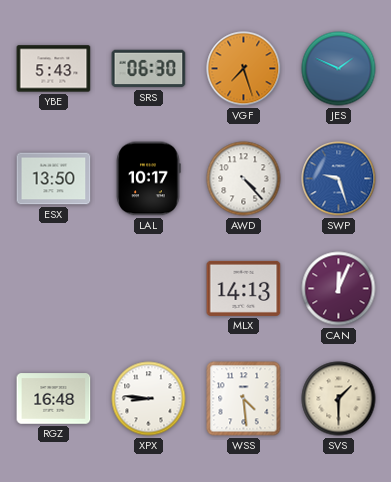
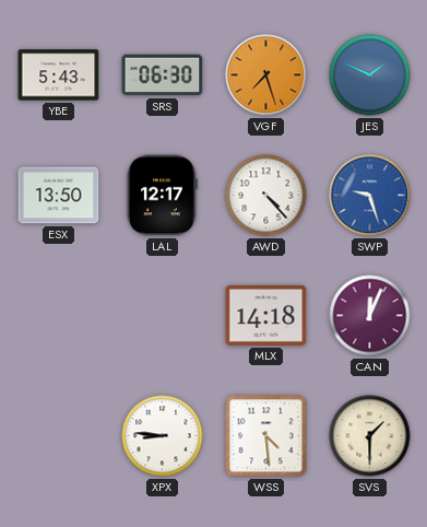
LAL: 10:17 -> 12:17 (162, 196)
MLX: 14:13 -> 14:18 (266, 315)
RGZ: 16:48 -> none (54, 399)
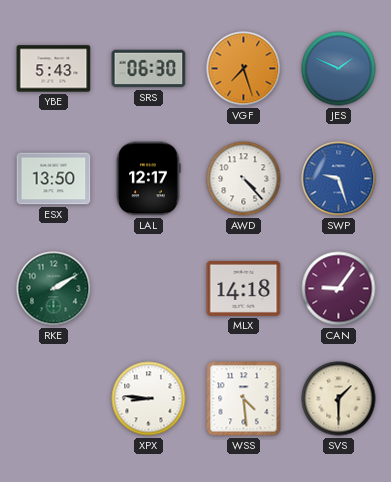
RKE: none -> 2:10 (54, 289)
CAN: 12:04 -> 9:06 (339, 289)
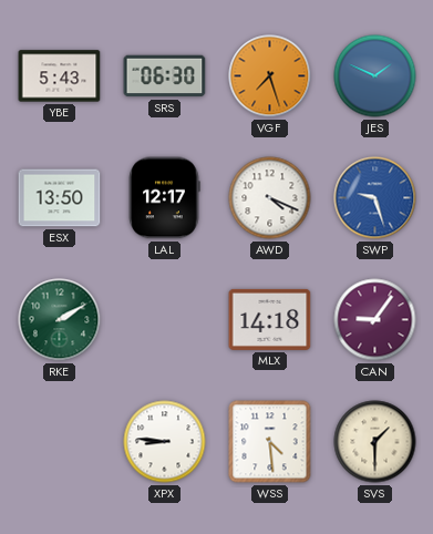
AWD: 4:23 -> 4:19 (270, 198)
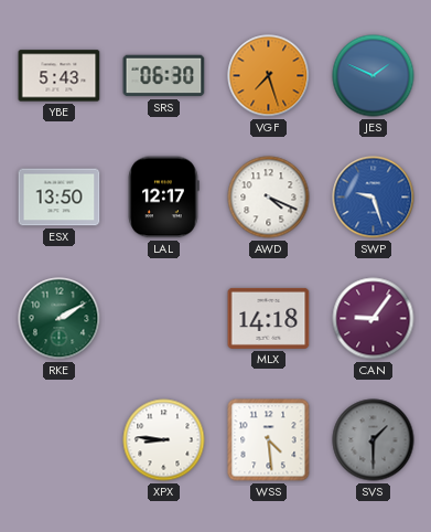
SVS dial: cream -> grey (374, 440)
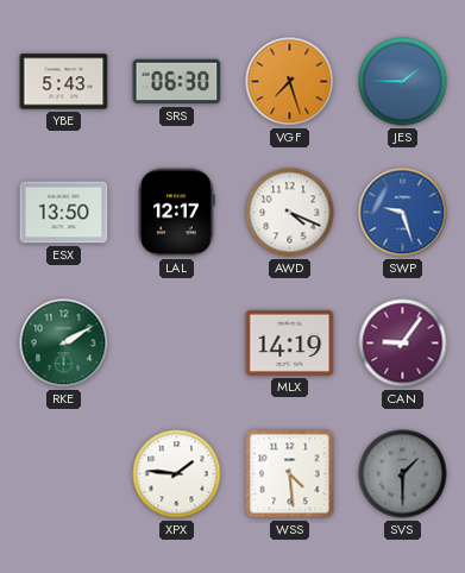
JES: 1:49 -> 1:45 (403, 82)
MLX: 14:18 -> 14:19 (290, 342)
XPX: 8:46 -> 1:46 (177, 474)
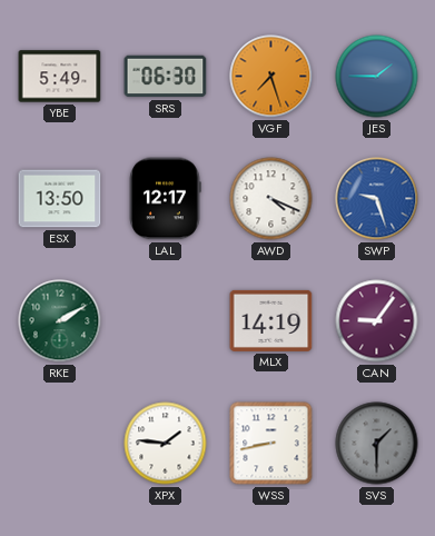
YBE: 5:43 -> 5:49 (60, 77)
WSS: 4:29 -> 8:43 (271, 444)
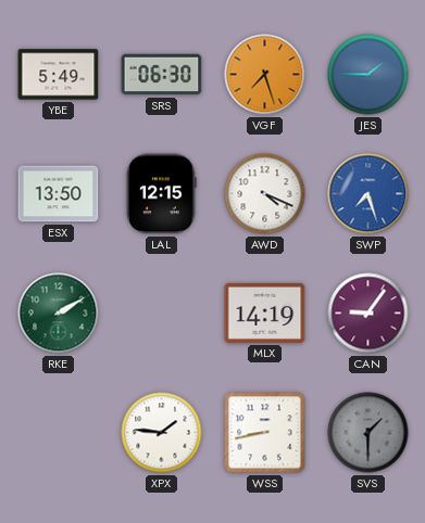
LAL: 12:17 -> 12:15 (161, 194)
SWP: 9:27 -> 7:27 (368, 194)
